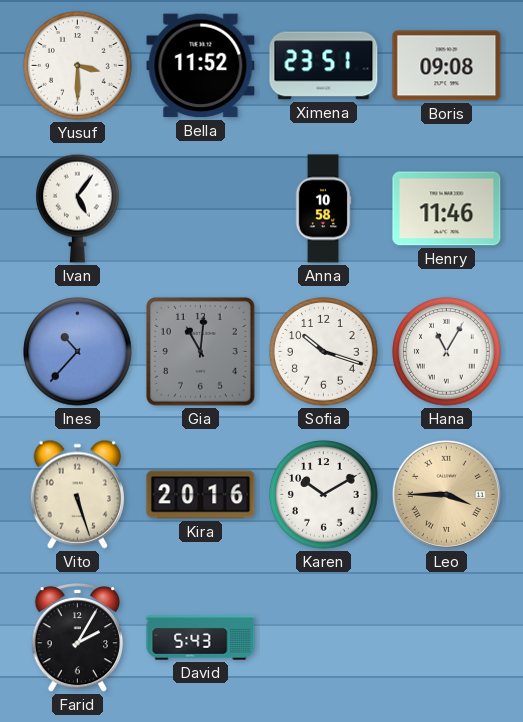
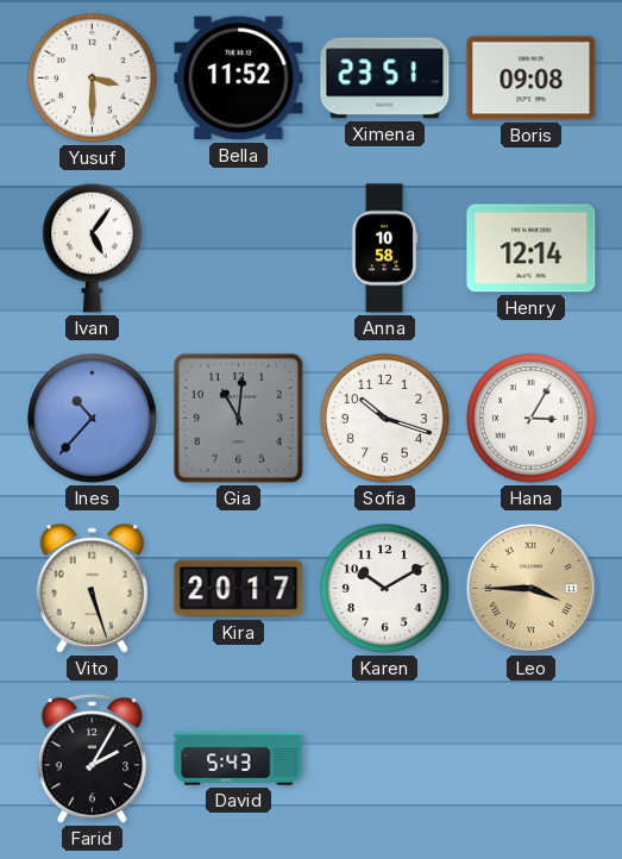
Henry: 11:46 -> 12:14 (532, 249)
Hana: 11:05 -> 3:05 (532, 419)
Kira: 20:16 -> 20:17 (239, 589)
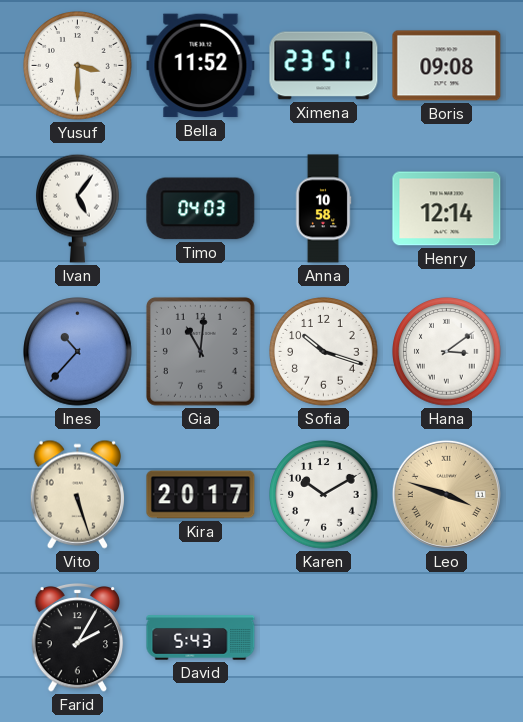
Timo: none -> 04:03 (201, 209)
Hana: 3:05 -> 3:09 (447, 352)
Leo: 3:45 -> 3:48 (446, 494)
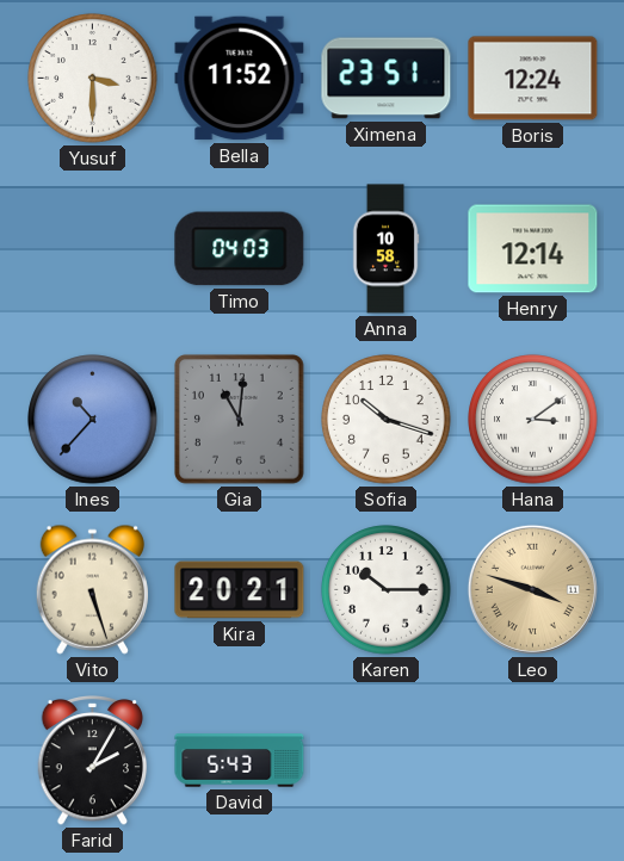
Boris: 09:08 -> 12:24 (533, 79)
Ivan: 5:06 -> none (78, 208)
Kira: 20:17 -> 20:21 (240, 590)
Karen: 10:10 -> 10:15 (387, 590)
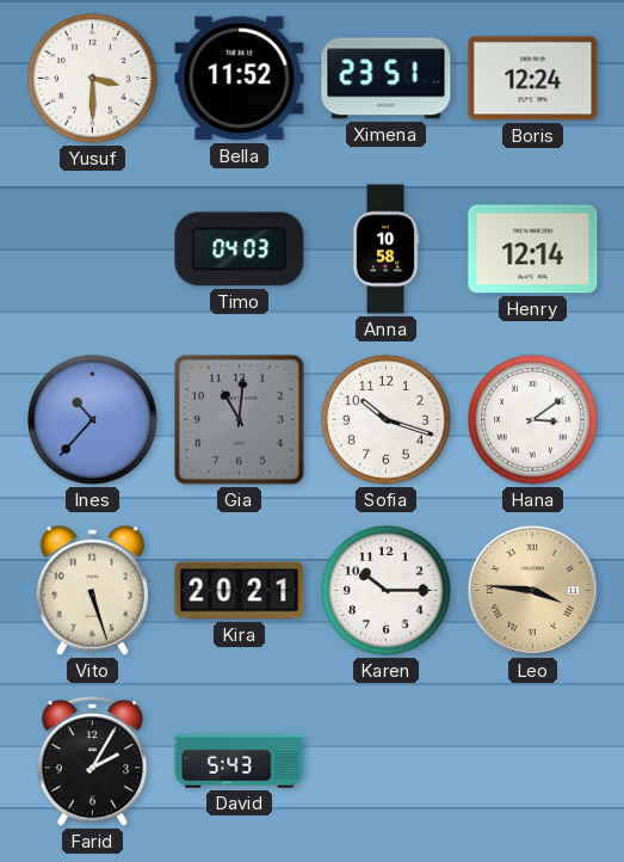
Leo: 3:48 -> 3:46 (532, 590)
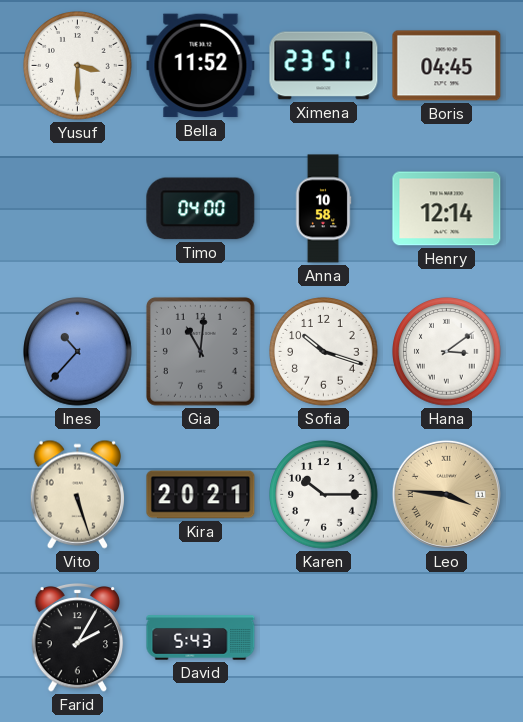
Boris: 12:24 -> 04:45 (447, 66)
Timo: 04:03 -> 04:00 (201, 209)
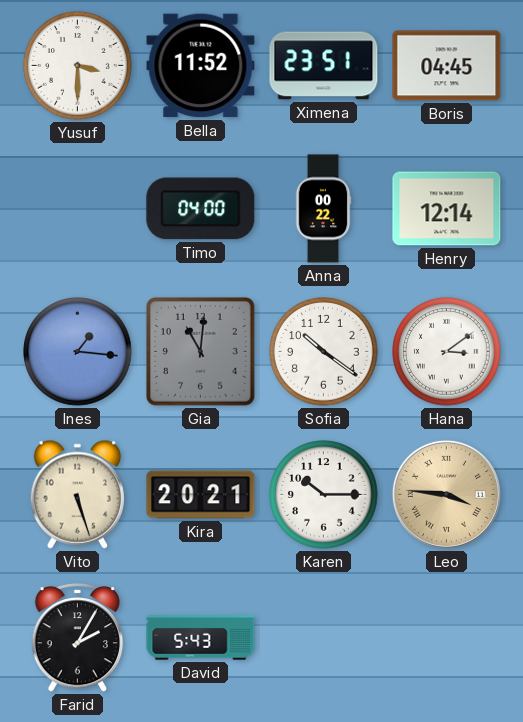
Anna: 10:58 -> 00:22 (323, 209)
Ines: 10:37 -> 1:16 (78, 352)
Sofia: 10:18 -> 10:21 (324, 352)
